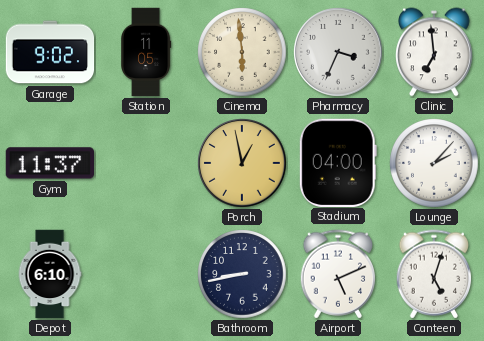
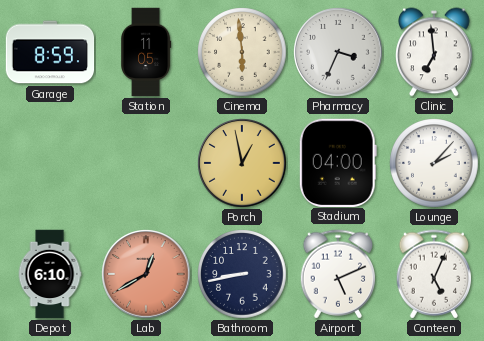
Garage: 9:02 -> 8:59 (50, 52)
Gym: 11:37 -> none (49, 163)
Lab: none -> 12:40 (146, 274)
Canteen: 5:03 -> 5:04 (434, 274)
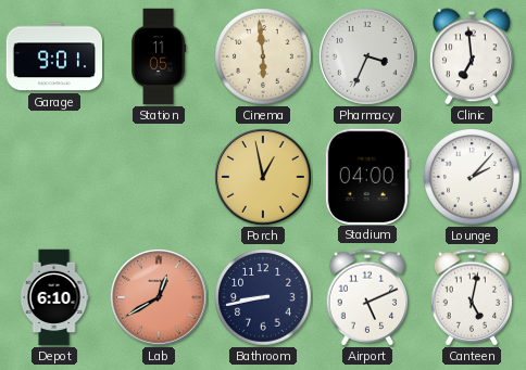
Garage: 8:59 -> 9:01 (54, 56)
Canteen: 5:04 -> 5:02 (472, 297)
